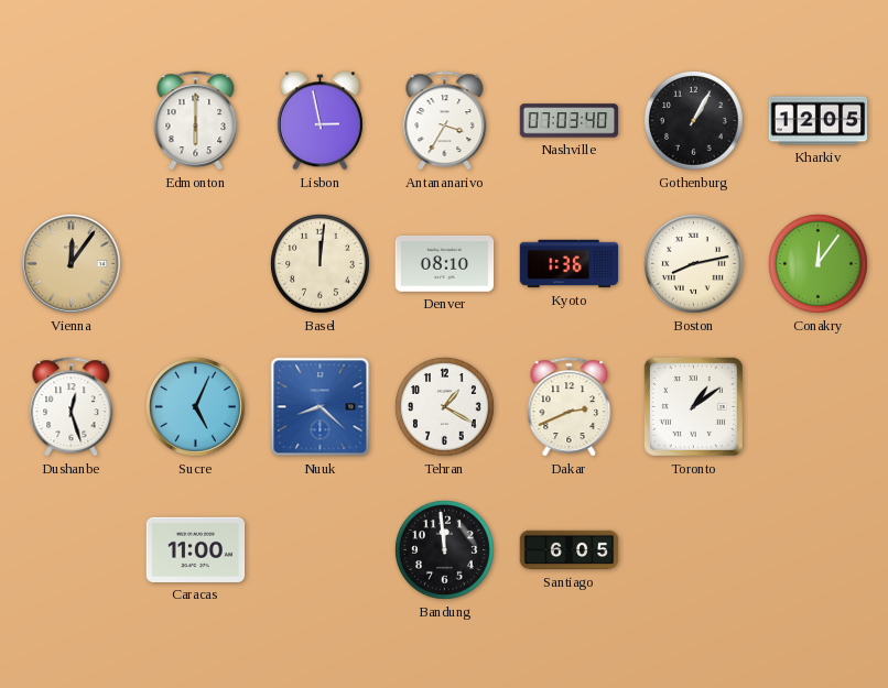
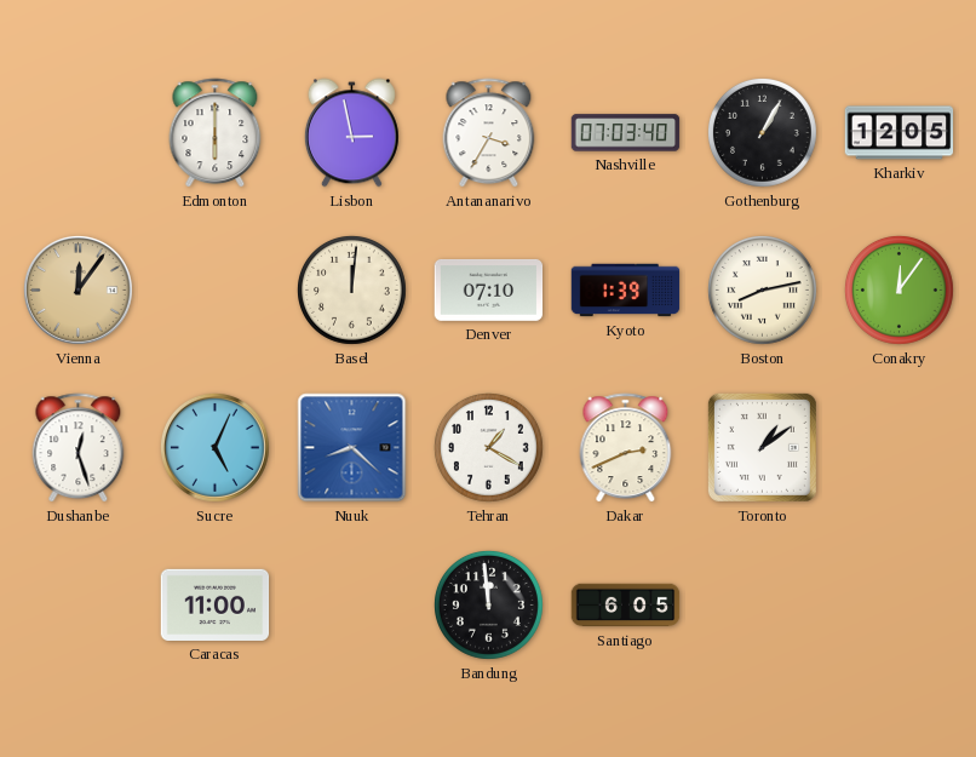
Denver: 08:10 -> 07:10 (489, 289)
Kyoto: 1:36 -> 1:39 (626, 291)
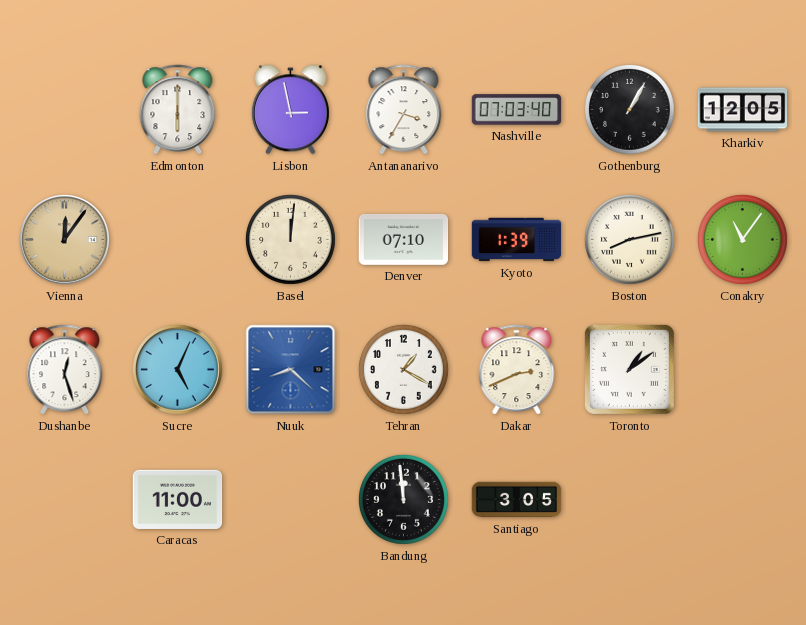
Conakry: 12:06 -> 11:06 (743, 240)
Santiago: 6:05 -> 3:05 (517, 500)
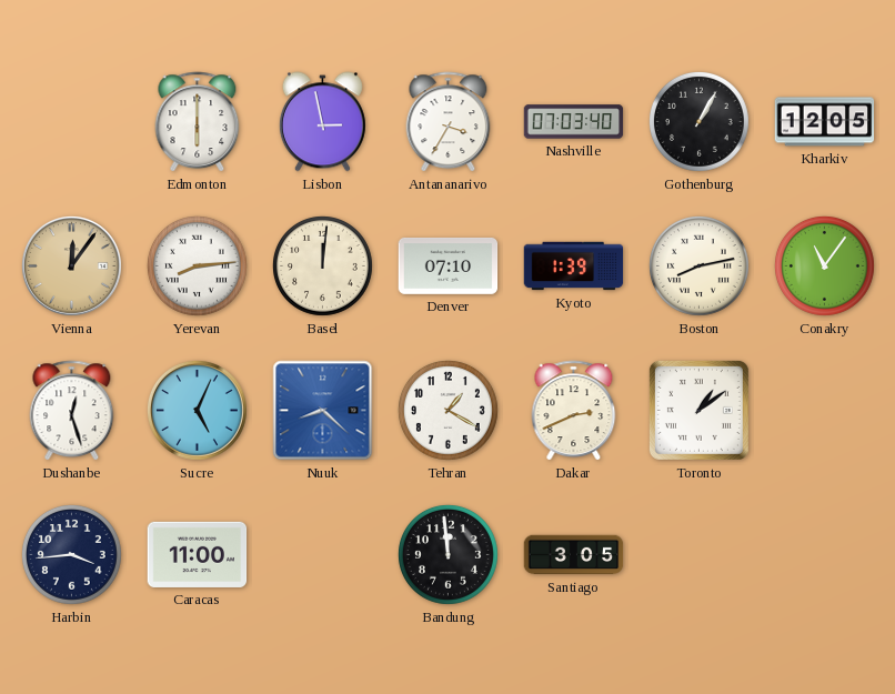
Yerevan: none -> 8:14 (198, 266)
Harbin: none -> 3:44 (72, 555)
